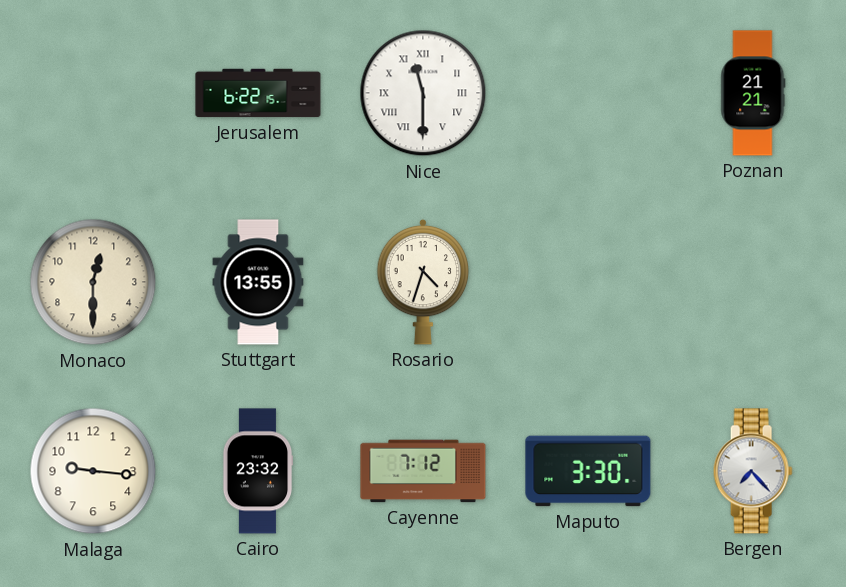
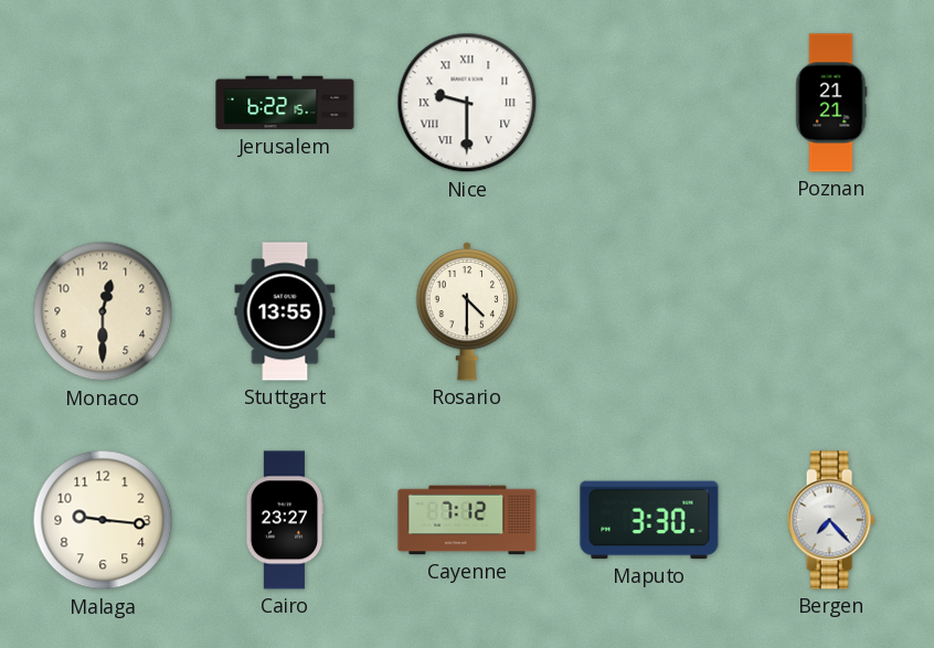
Nice: 11:30 -> 9:30 (467, 103)
Rosario: 4:33 -> 4:30 (467, 311)
Cairo: 23:32 -> 23:27 (285, 520)
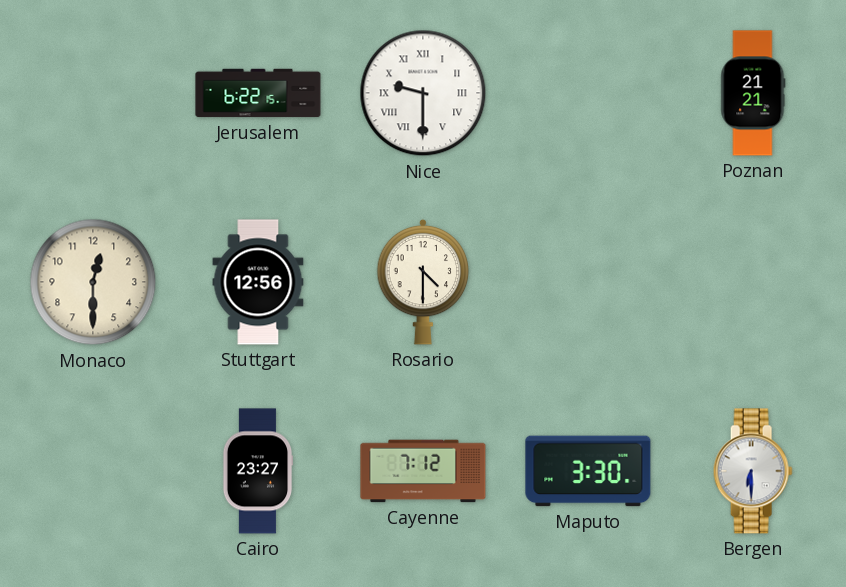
Stuttgart: 13:55 -> 12:56 (258, 282)
Malaga: 9:16 -> none (103, 520)
Bergen: 7:23 -> 6:30 (753, 471)
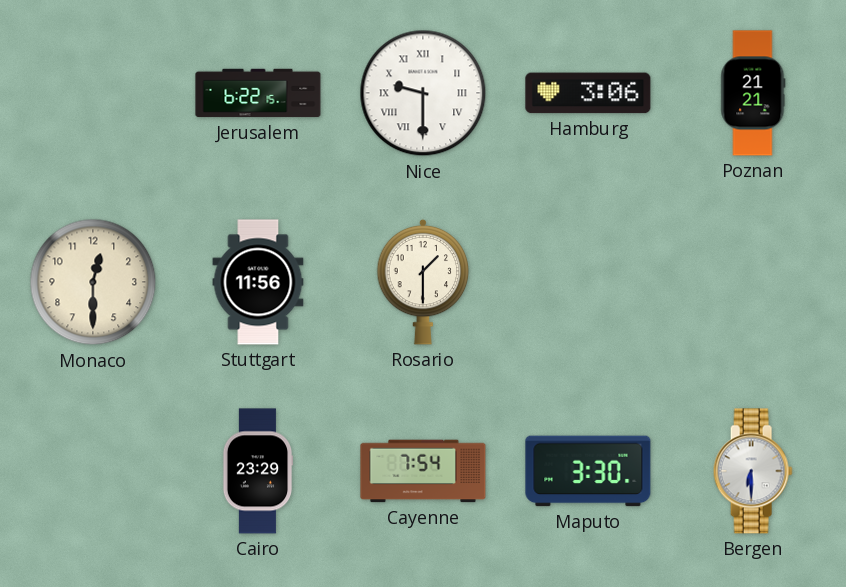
Hamburg: none -> 3:06 (588, 93)
Stuttgart: 12:56 -> 11:56 (258, 282)
Rosario: 4:30 -> 1:30 (423, 282)
Cairo: 23:27 -> 23:29 (258, 471)
Cayenne: 7:12 -> 7:54 (423, 471)
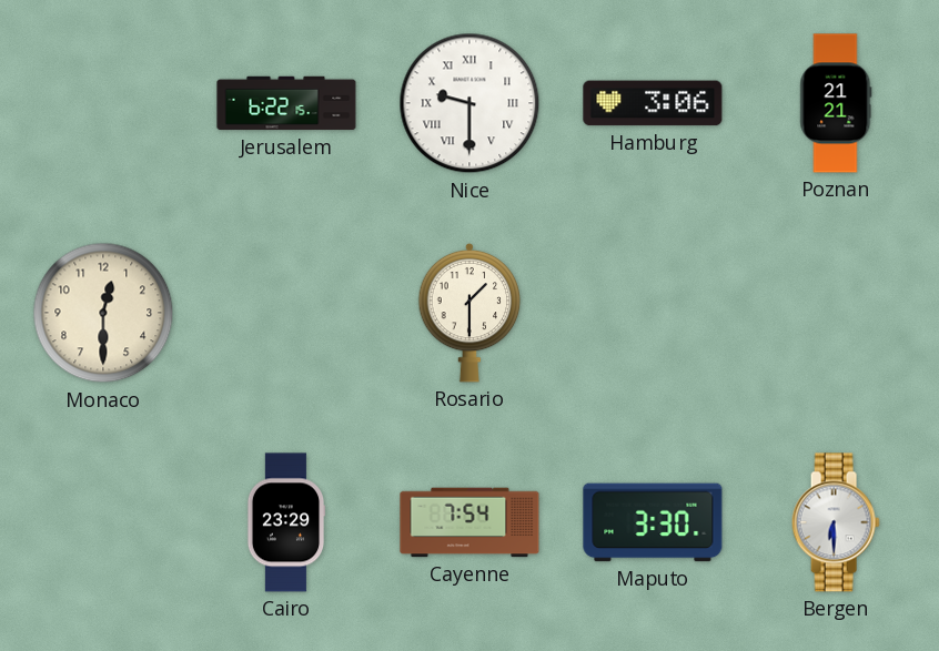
Stuttgart: 11:56 -> none (258, 282)
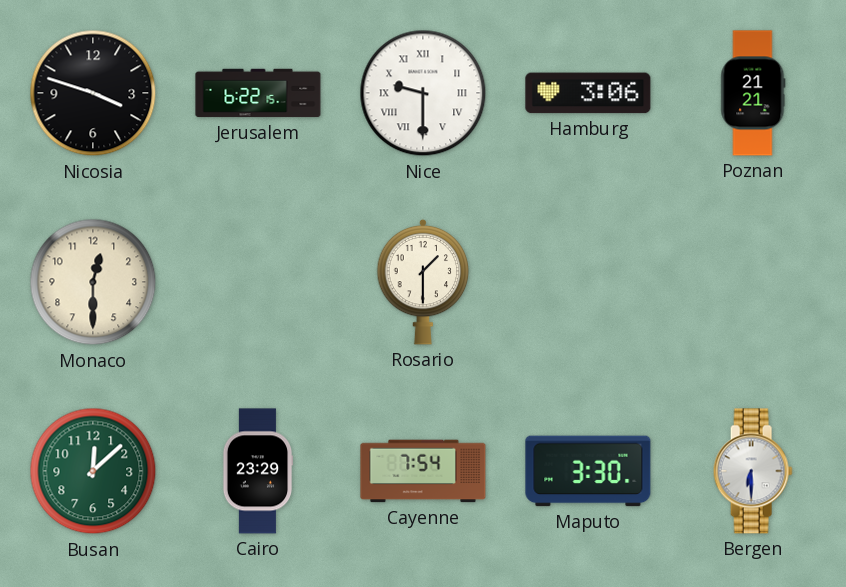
Nicosia: none -> 3:48 (93, 93)
Busan: none -> 12:08 (93, 471)
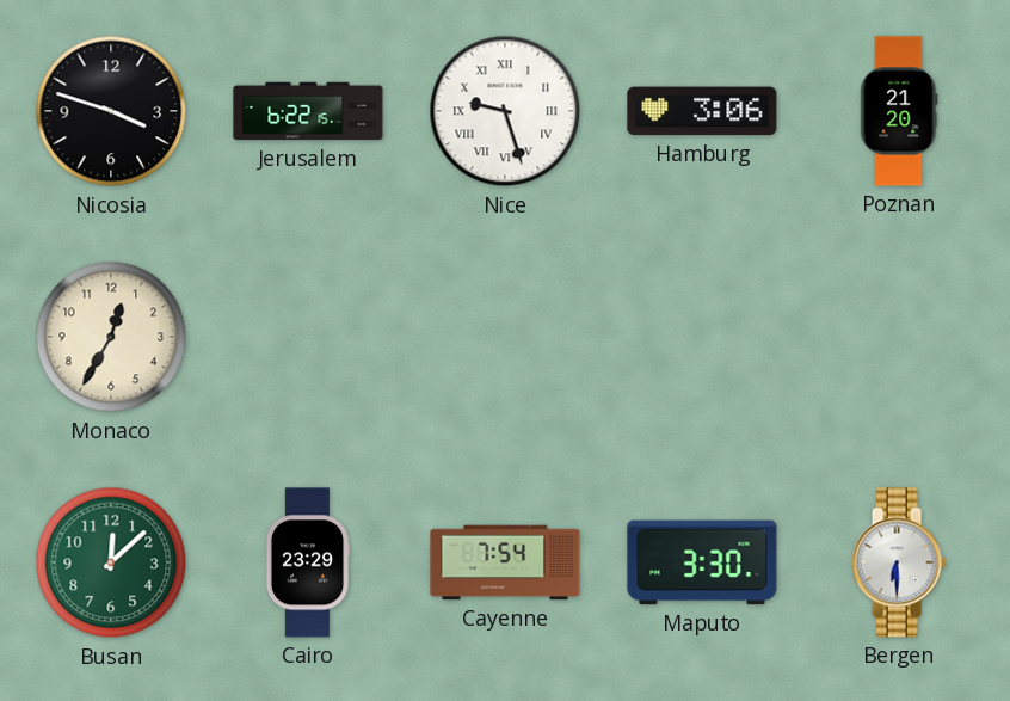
Nice: 9:30 -> 9:27 (505, 111)
Poznan: 21:21 -> 21:20 (899, 111)
Monaco: 12:30 -> 12:35 (111, 337)
Rosario: 1:30 -> none (423, 282)
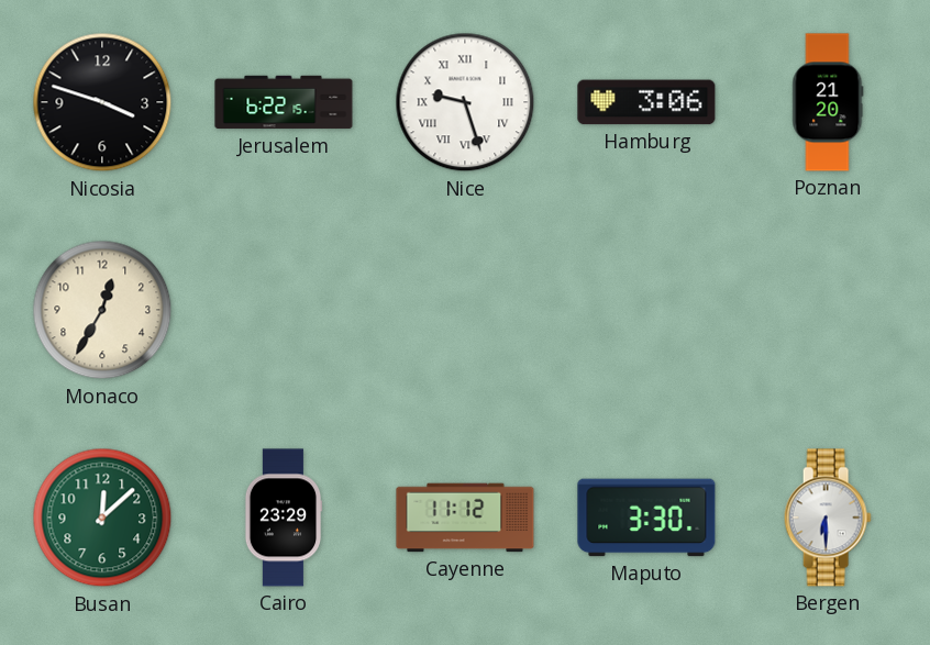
Cayenne: 7:54 -> 11:12 (465, 518)
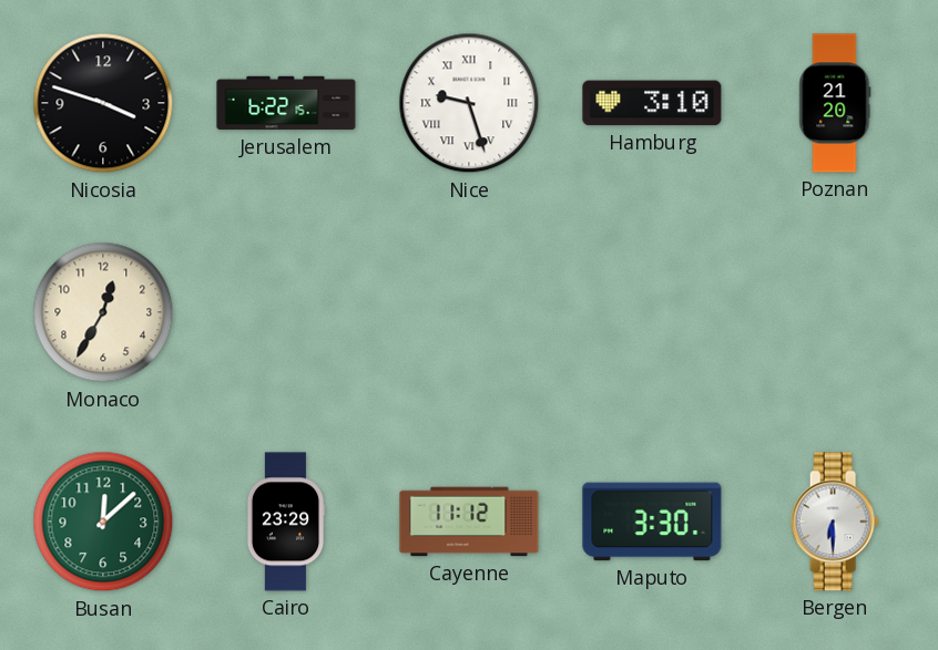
Hamburg: 3:06 -> 3:10 (652, 103)
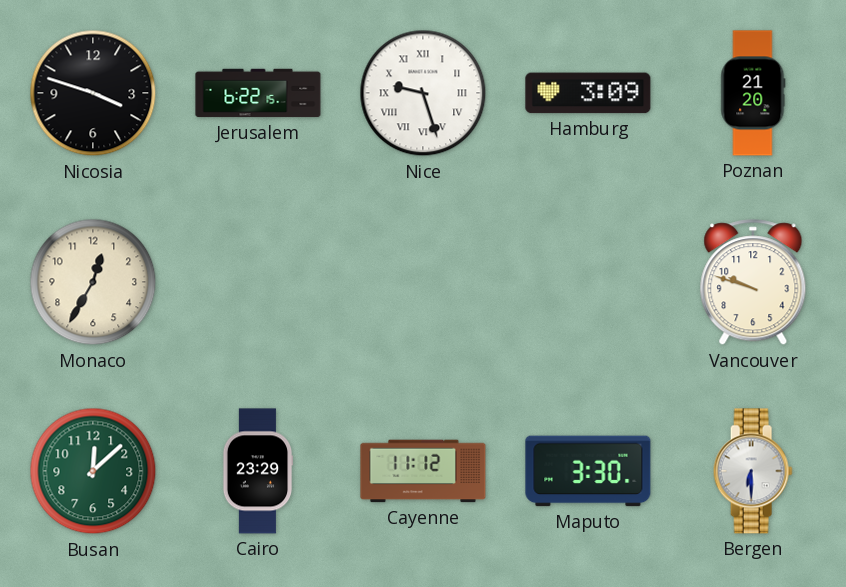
Hamburg: 3:10 -> 3:09 (588, 93)
Vancouver: none -> 9:48 (753, 283)
